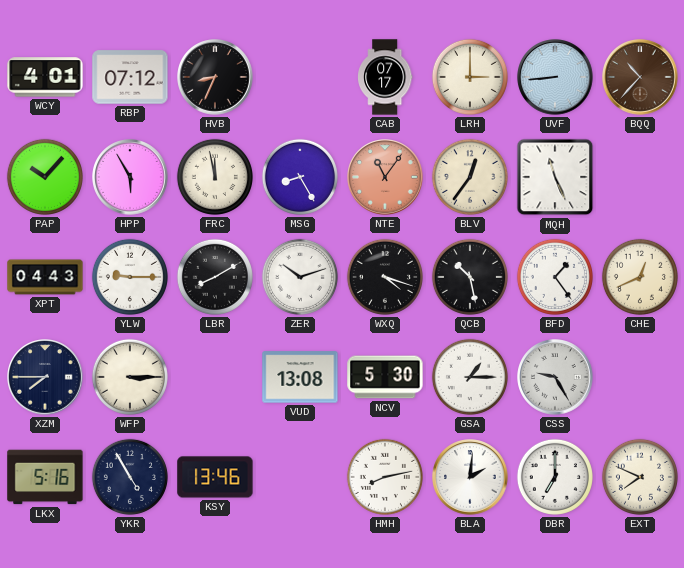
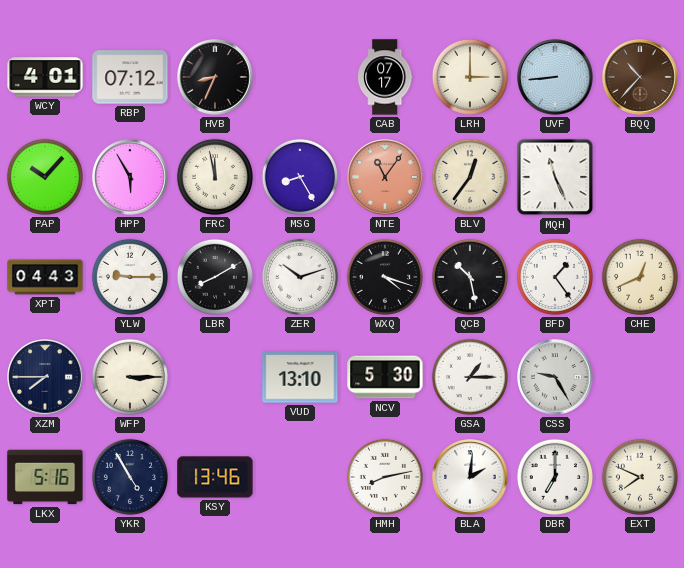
VUD: 13:08 -> 13:10 (300, 377)
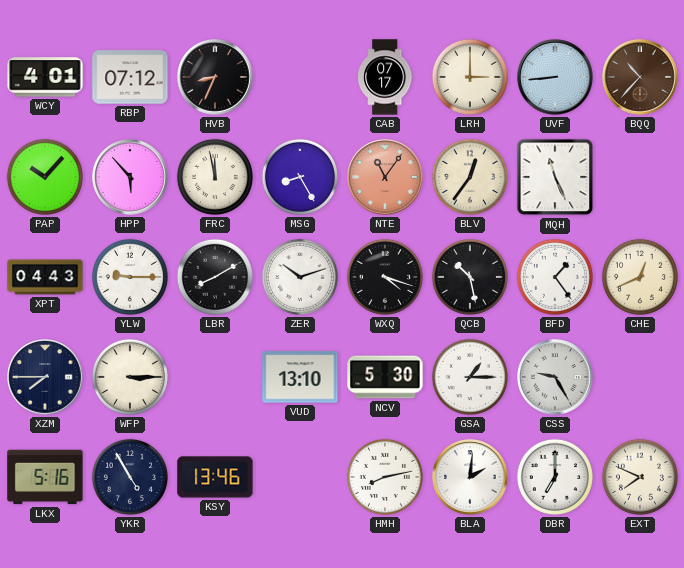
HPP: 5:55 -> 5:53 (130, 177)
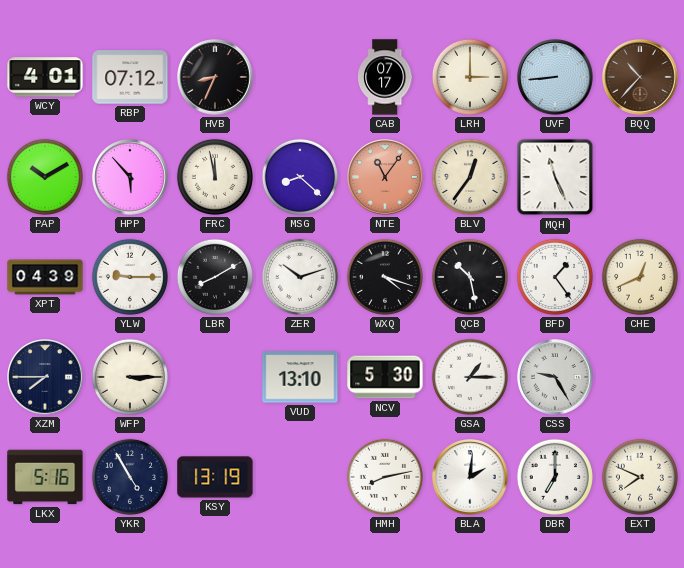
PAP: 10:07 -> 10:10 (45, 177)
MSG: 8:25 -> 8:22 (300, 177)
XPT: 04:43 -> 04:39 (45, 277)
KSY: 13:46 -> 13:19 (215, 477)
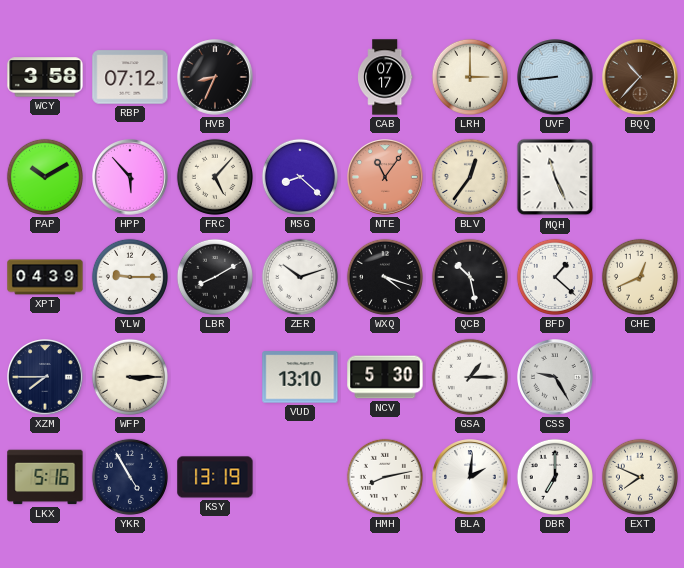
WCY: 4:01 -> 3:58 (45, 77)
FRC: 11:58 -> 5:07 (215, 177)
BFD: 1:24 -> 1:22 (555, 277)
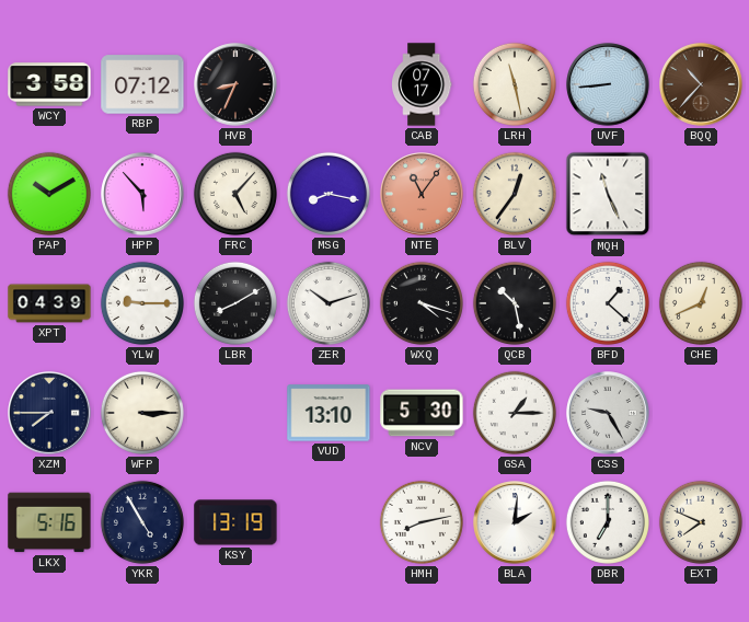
LRH: 3:00 -> 11:28 (515, 84)
MSG: 8:22 -> 8:17 (329, 194)
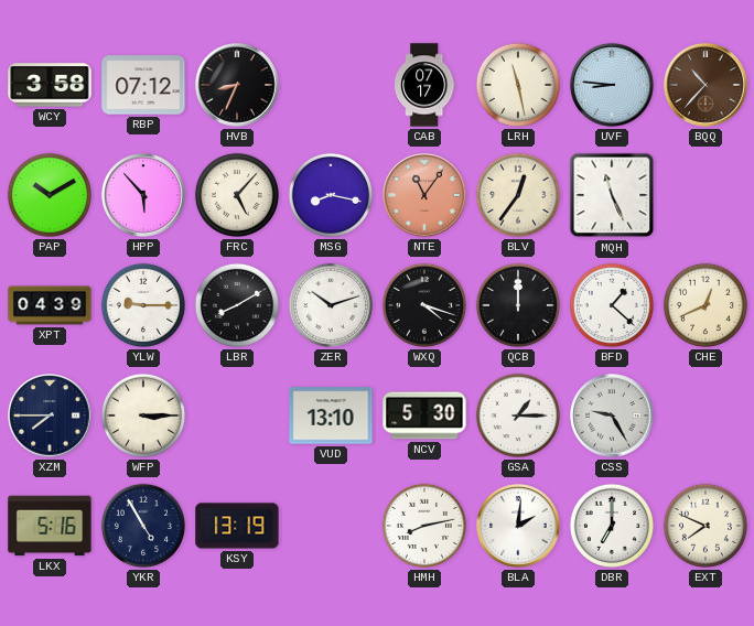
UVF: 8:44 -> 8:46 (612, 85)
QCB: 10:28 -> 12:00 (518, 305)
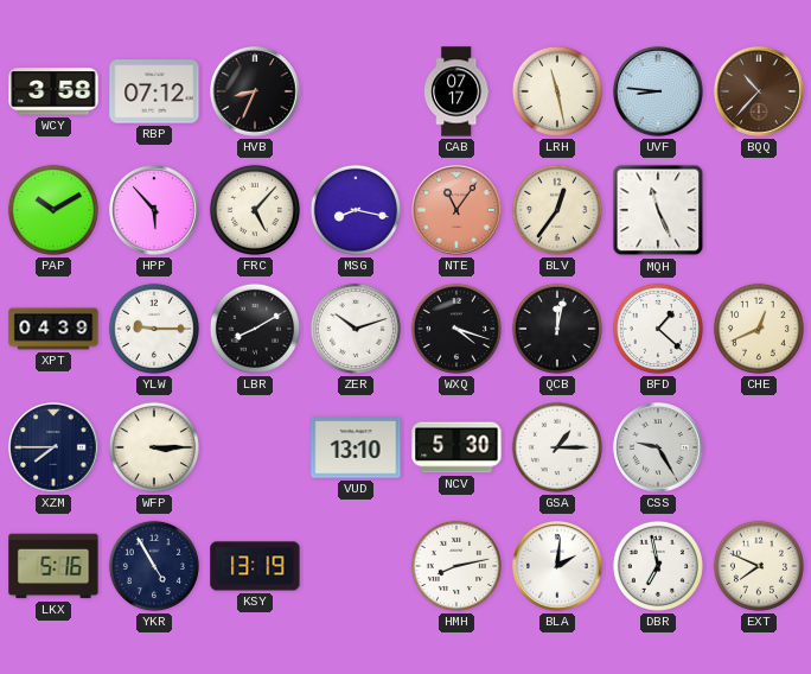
QCB: 12:00 -> 12:02 (557, 329)
DBR: 7:00 -> 6:58 (658, 566)
